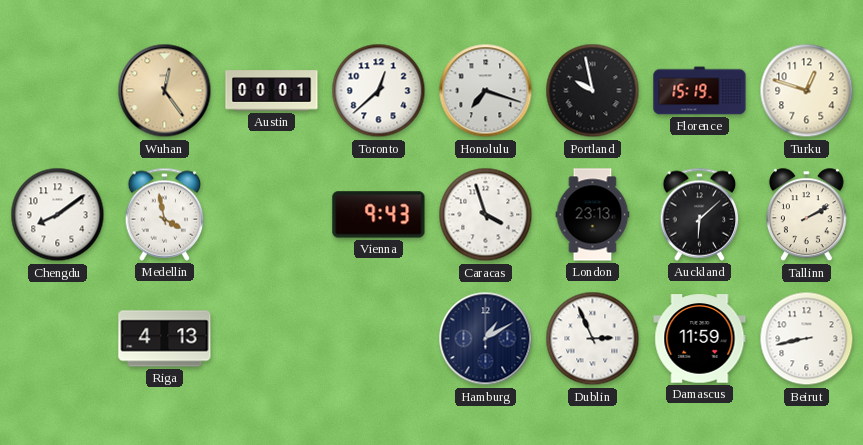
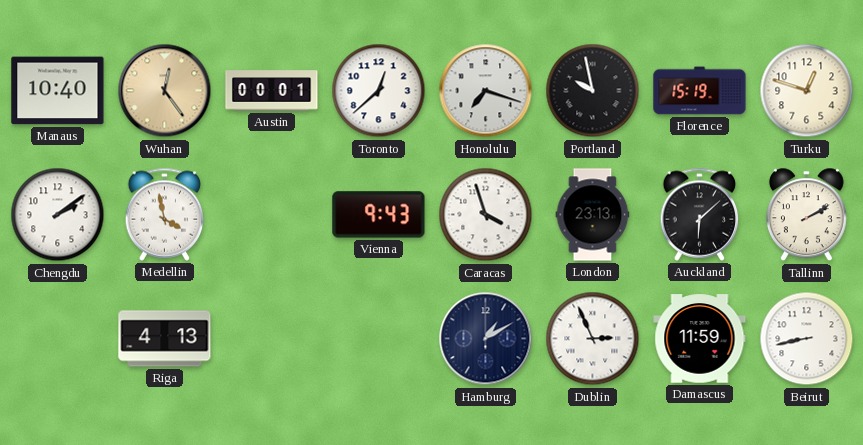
Manaus: none -> 10:40 (58, 91)
Chengdu: 8:09 -> 2:09 (58, 215)
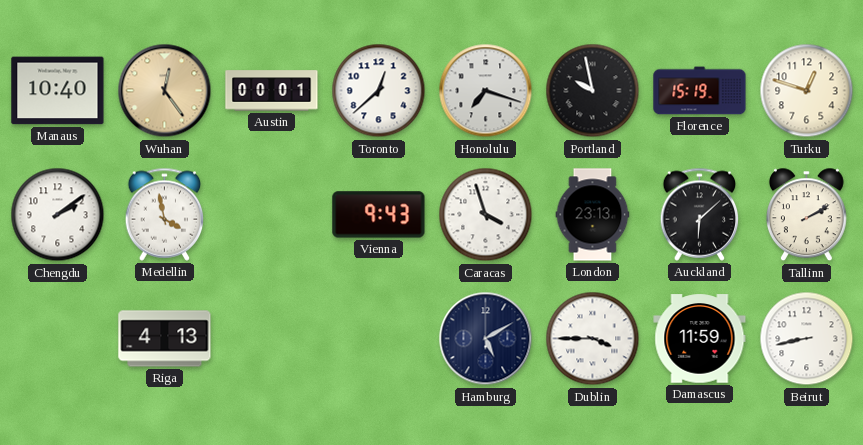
Hamburg: 1:10 -> 5:10 (486, 339)
Dublin: 2:56 -> 3:45 (593, 339)
